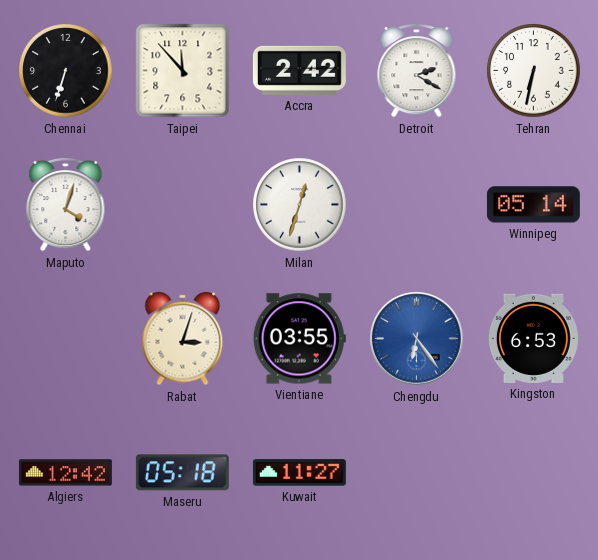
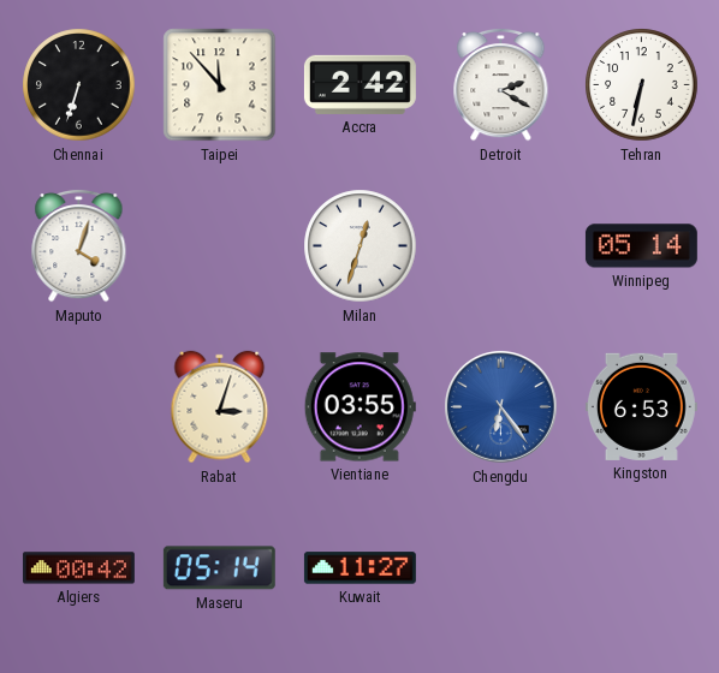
Algiers: 12:42 -> 00:42 (78, 568)
Maseru: 05:18 -> 05:14 (219, 568)
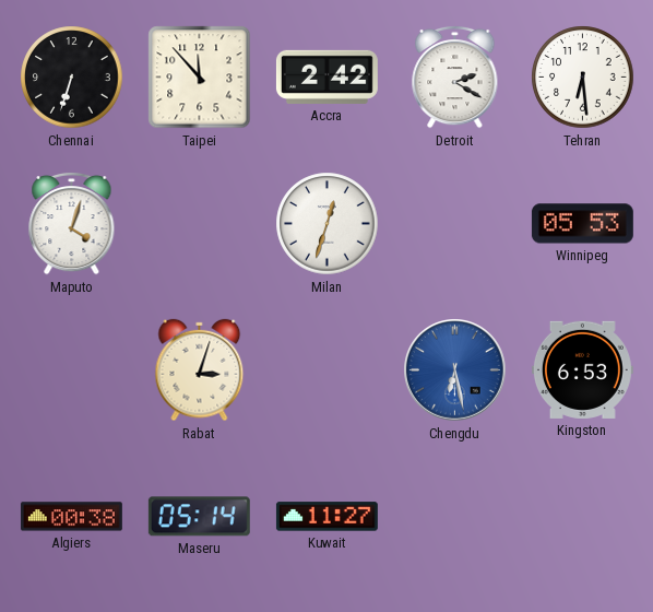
Tehran: 6:32 -> 6:29 (583, 78)
Winnipeg: 05:14 -> 05:53 (582, 224)
Vientiane: 03:55 -> none (359, 407)
Chengdu: 6:24 -> 6:28 (455, 370)
Algiers: 00:42 -> 00:38 (71, 517)
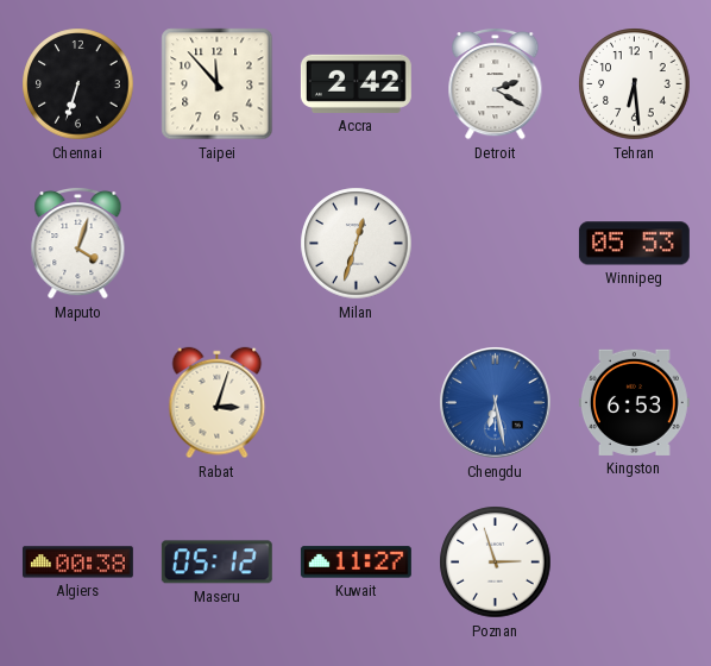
Maseru: 05:14 -> 05:12 (216, 563)
Poznan: none -> 2:57 (496, 563)
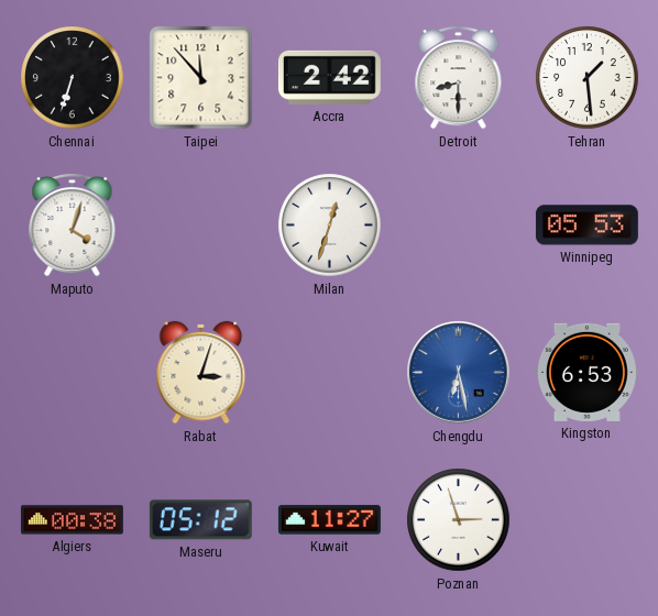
Detroit: 2:20 -> 8:30 (459, 77)
Tehran: 6:29 -> 1:29 (588, 78)
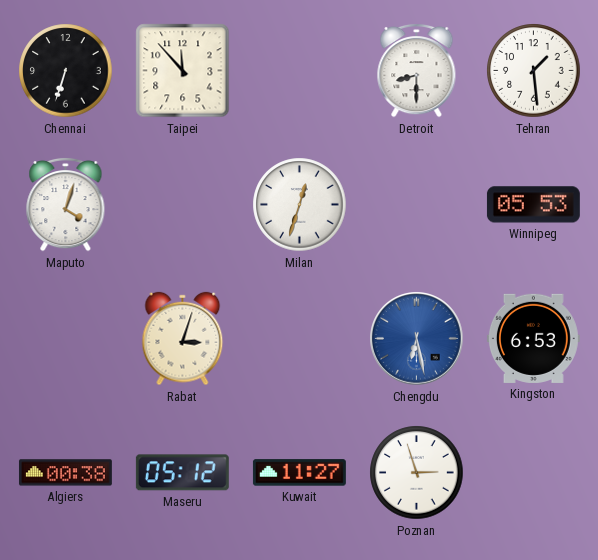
Accra: 2:42 -> none (329, 77)
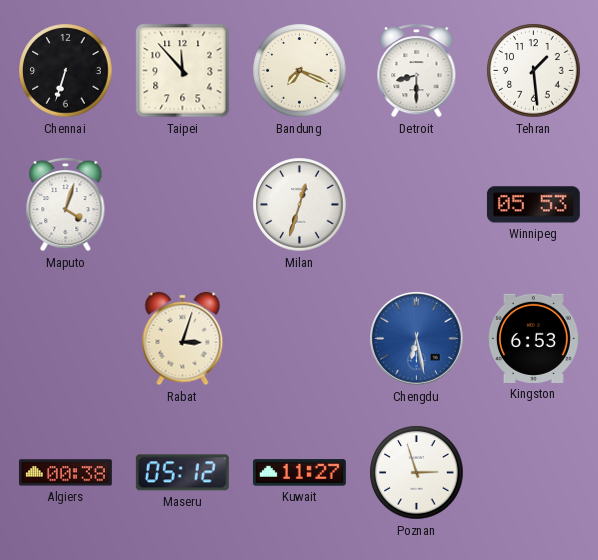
Bandung: none -> 7:19 (300, 71)
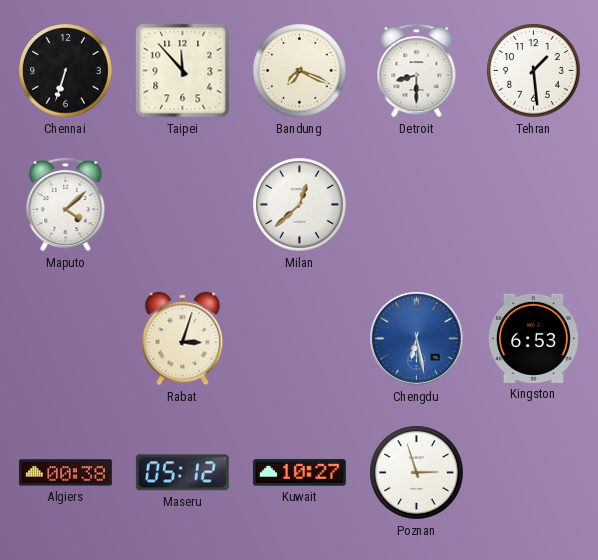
Maputo: 4:03 -> 4:08 (66, 204)
Milan: 12:33 -> 12:38 (300, 205)
Winnipeg: 05:53 -> none (533, 205)
Kuwait: 11:27 -> 10:27 (299, 473)
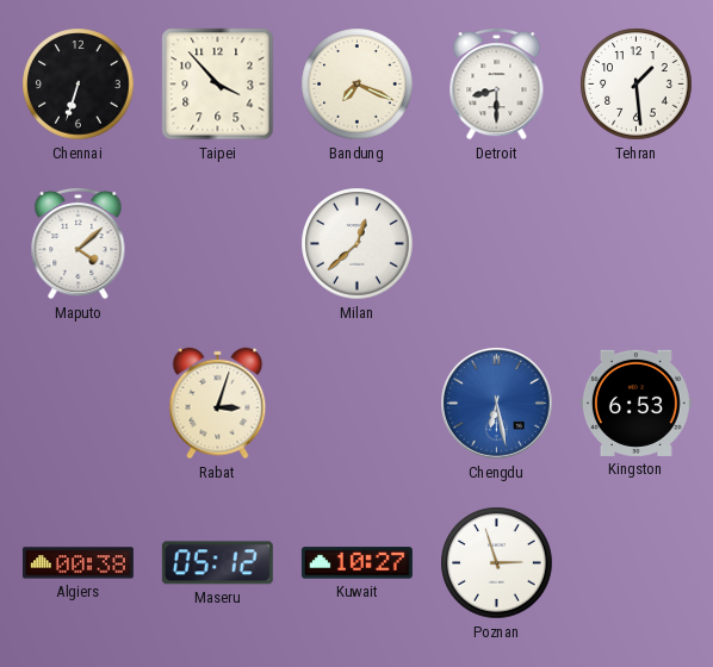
Taipei: 11:53 -> 3:53 (218, 85)
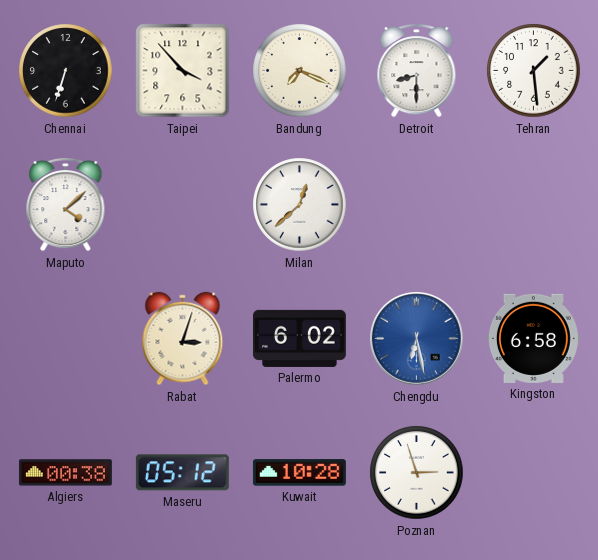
Palermo: none -> 6:02 (299, 338)
Kingston: 6:53 -> 6:58 (533, 338)
Kuwait: 10:27 -> 10:28 (299, 473)
